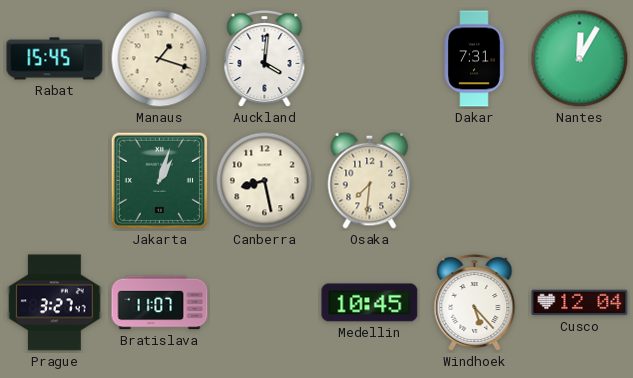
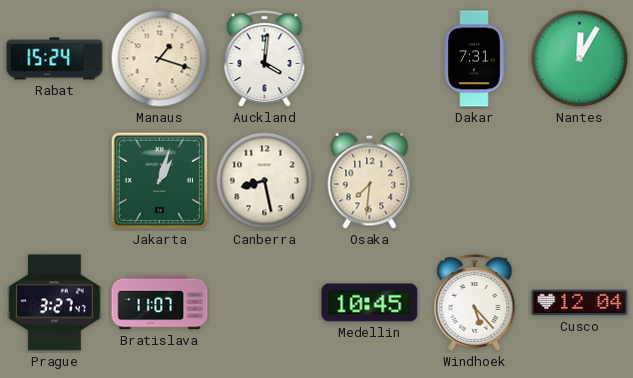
Rabat: 15:45 -> 15:24 (55, 59)
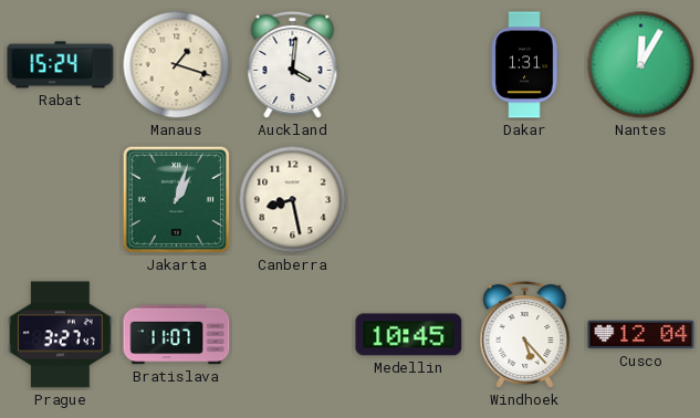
Dakar: 7:31 -> 1:31 (524, 65)
Osaka: 7:31 -> none (370, 180)
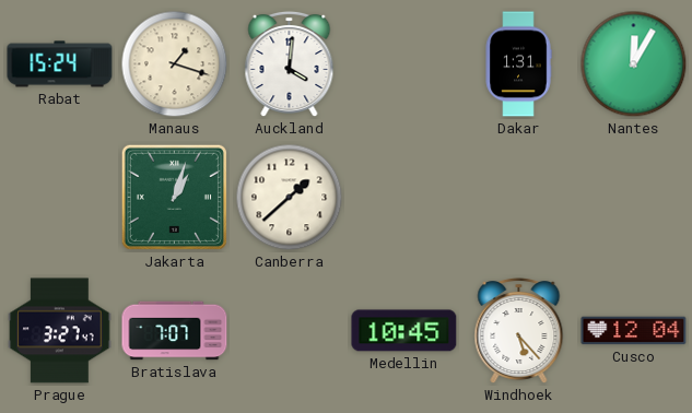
Canberra: 8:28 -> 1:38 (290, 198)
Bratislava: 11:07 -> 7:07 (175, 331)
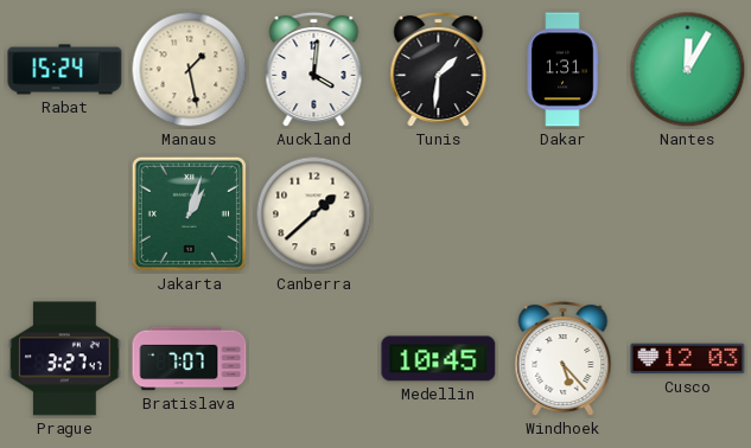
Manaus: 1:18 -> 1:28 (190, 70)
Tunis: none -> 1:31 (439, 70)
Cusco: 12:04 -> 12:03 (688, 359)
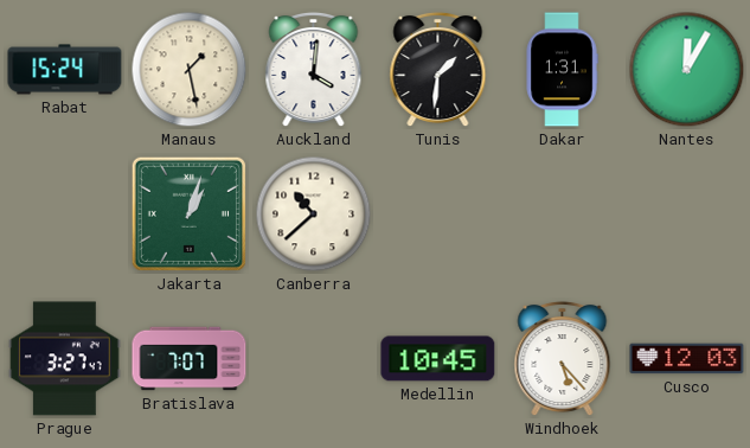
Canberra: 1:38 -> 10:38 (314, 215)
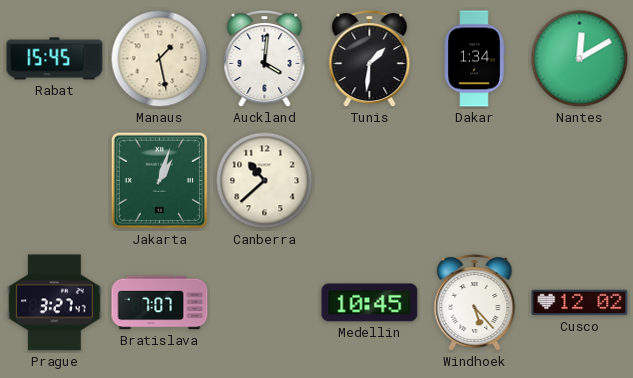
Rabat: 15:24 -> 15:45 (55, 59)
Dakar: 1:31 -> 1:34 (474, 59)
Nantes: 12:05 -> 12:10 (580, 59)
Cusco: 12:03 -> 12:02 (580, 303)
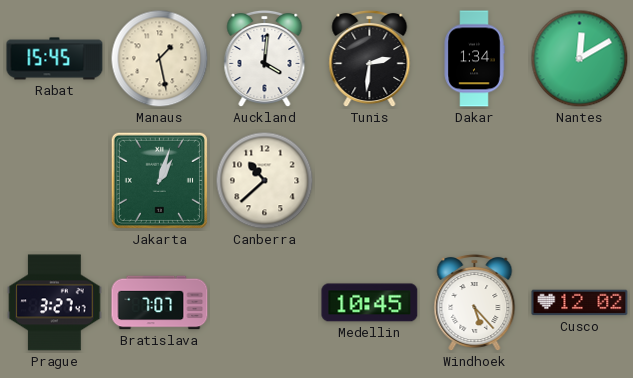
Tunis: 1:31 -> 2:31 (370, 59)
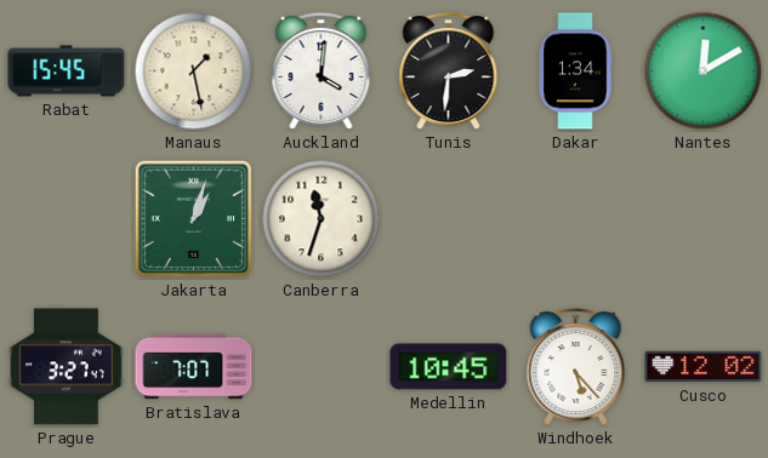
Canberra: 10:38 -> 11:33 (322, 219)
